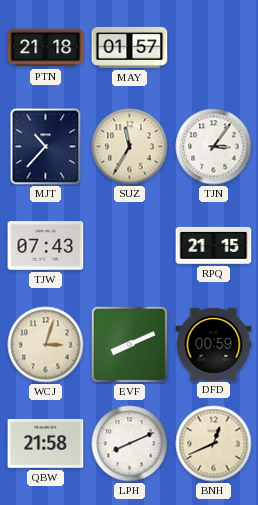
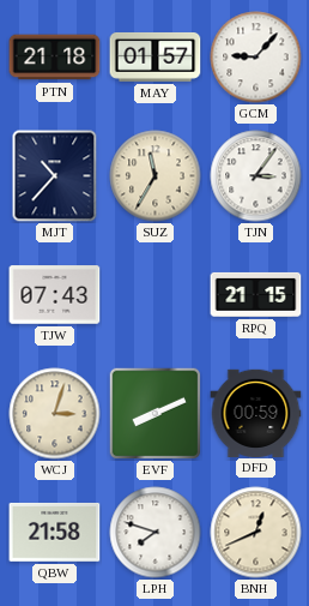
GCM: none -> 9:07 (256, 58)
LPH: 8:11 -> 7:48 (156, 533)
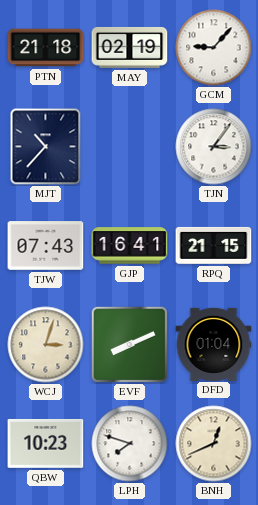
MAY: 01:57 -> 02:19 (130, 47)
SUZ: 11:35 -> none (156, 176)
GJP: none -> 16:41 (130, 246)
DFD: 00:59 -> 01:04 (214, 344)
QBW: 21:58 -> 10:23 (46, 443)
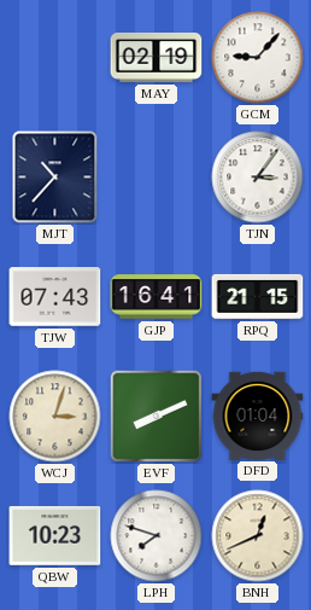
PTN: 21:18 -> none (46, 48)
